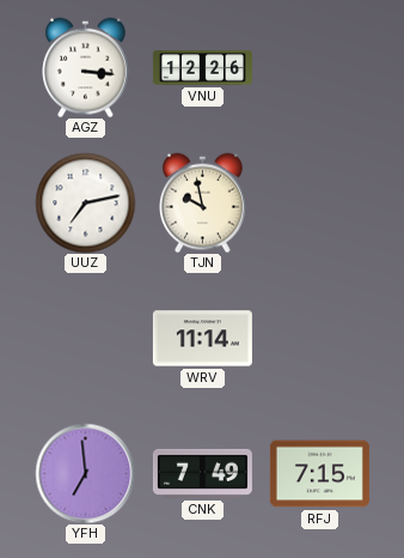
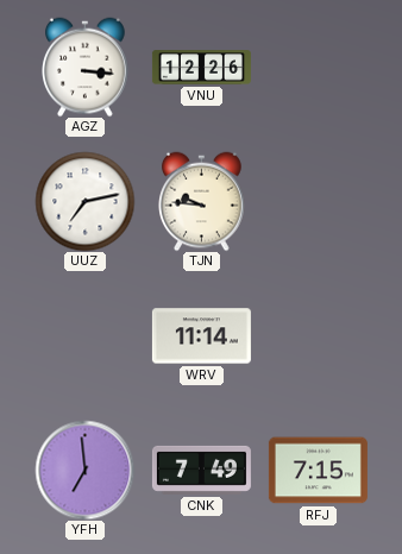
TJN: 9:58 -> 9:46 (202, 201)
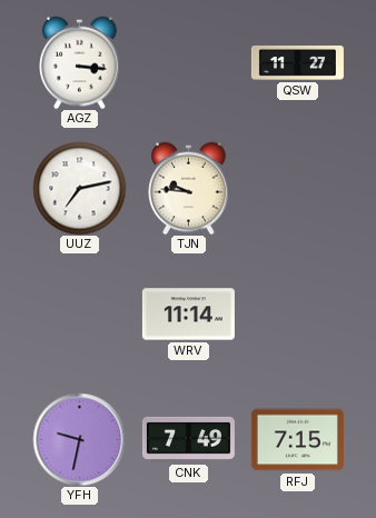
VNU: 12:26 -> none (201, 68)
QSW: none -> 11:27 (297, 62)
YFH: 6:59 -> 9:32 (79, 439)
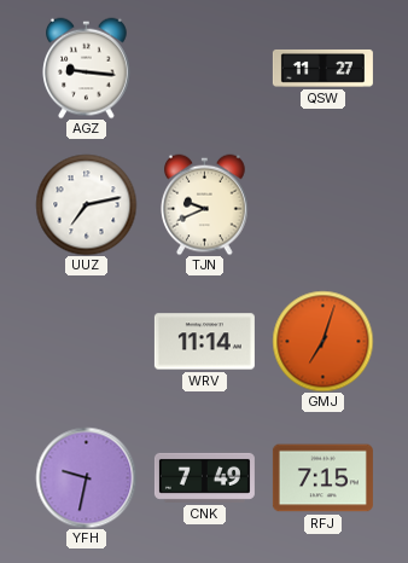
AGZ: 3:16 -> 9:16 (87, 68)
TJN: 9:46 -> 9:41 (205, 204)
GMJ: none -> 7:03 (322, 341)
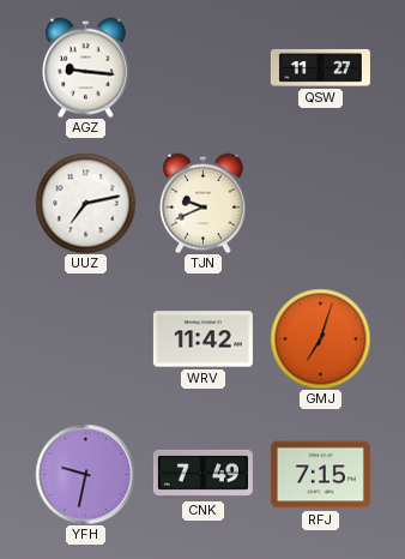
WRV: 11:14 -> 11:42 (202, 339)
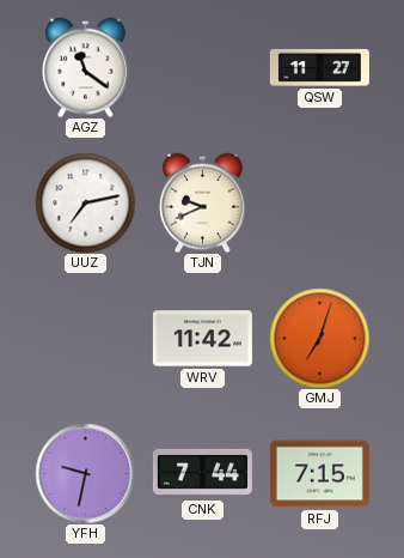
AGZ: 9:16 -> 11:21 (86, 67)
CNK: 7:49 -> 7:44 (202, 473)
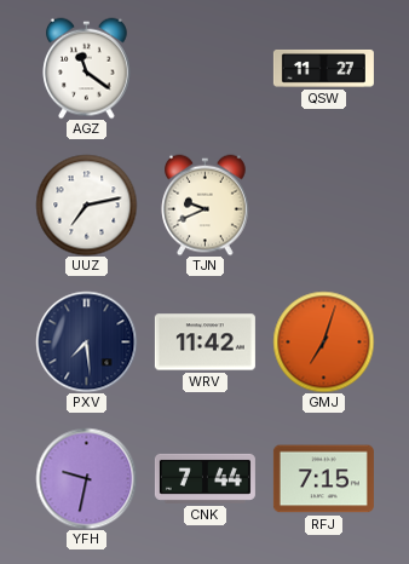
PXV: none -> 7:29 (86, 341)
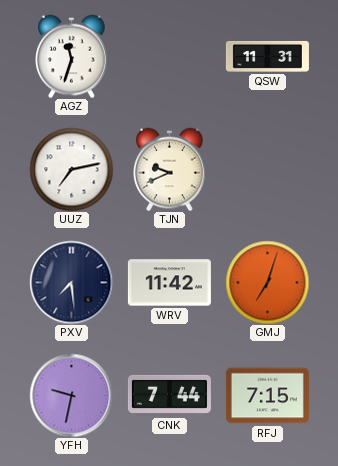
AGZ: 11:21 -> 11:33 (72, 56)
QSW: 11:27 -> 11:31 (267, 56)
